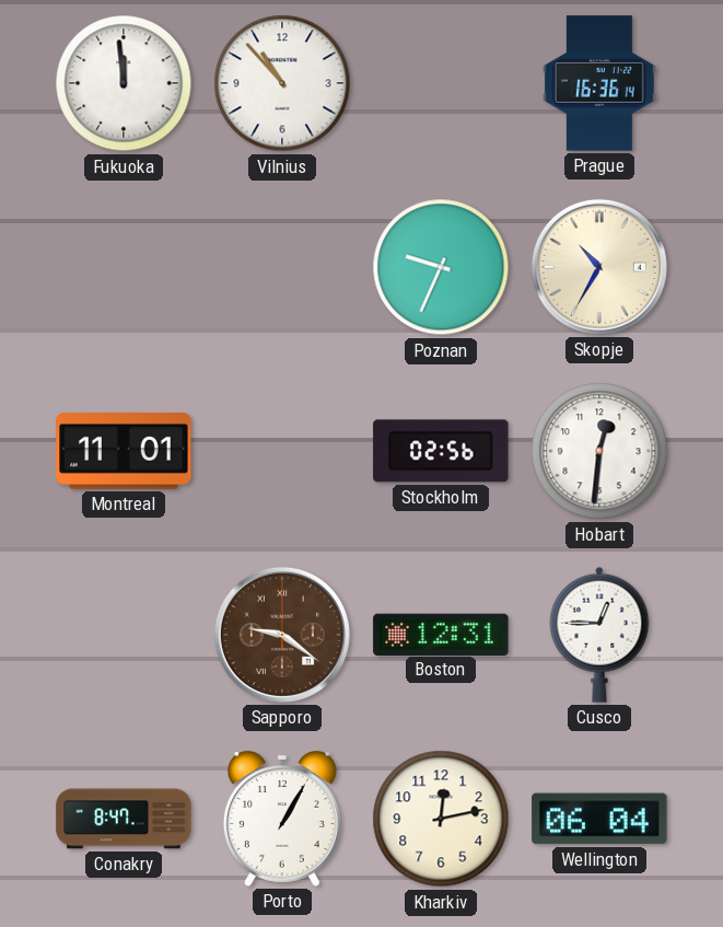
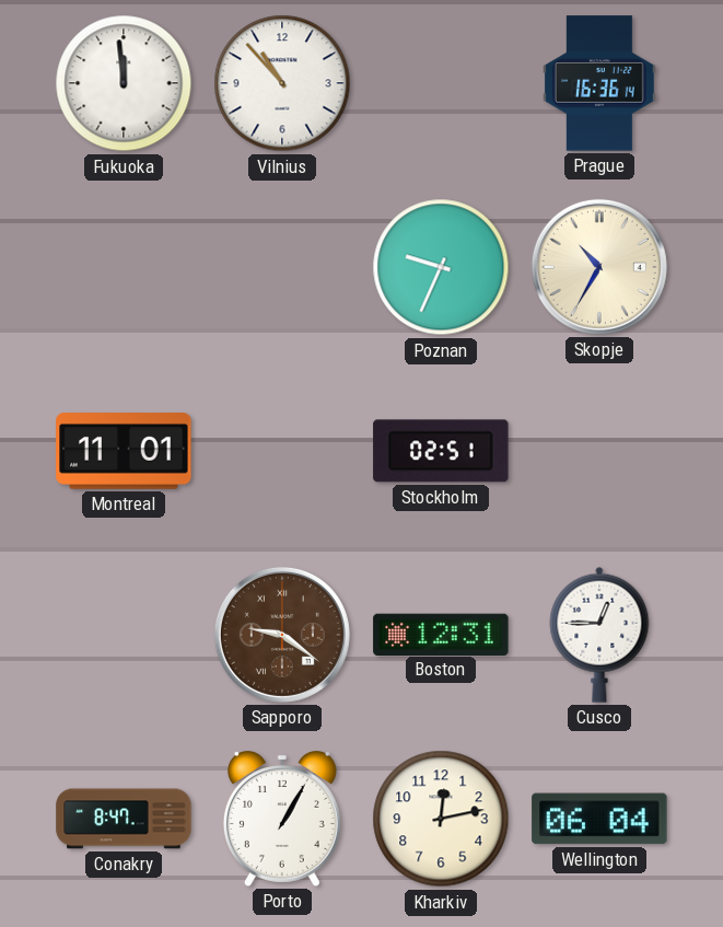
Stockholm: 02:56 -> 02:51 (441, 451)
Hobart: 12:31 -> none (599, 451)
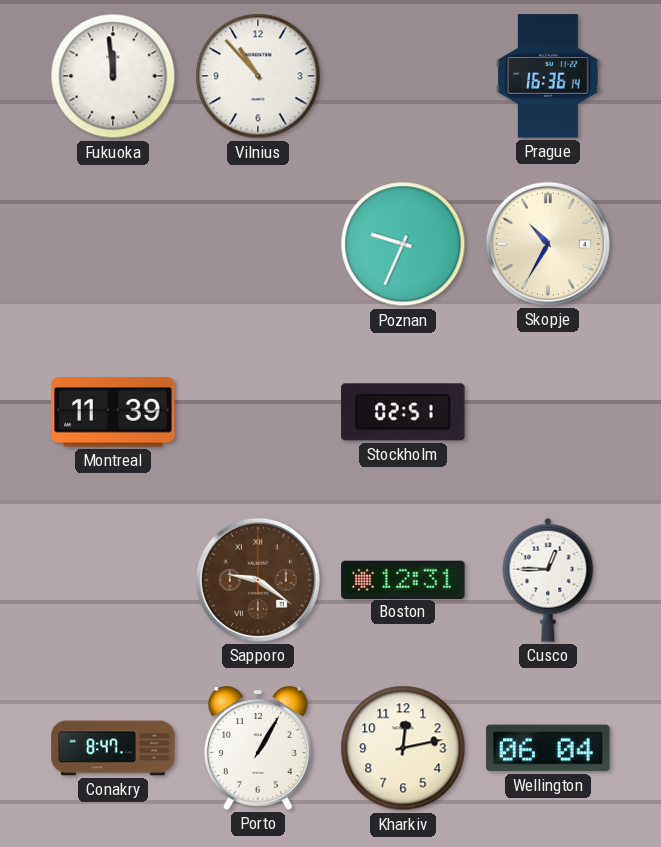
Montreal: 11:01 -> 11:39 (113, 412)
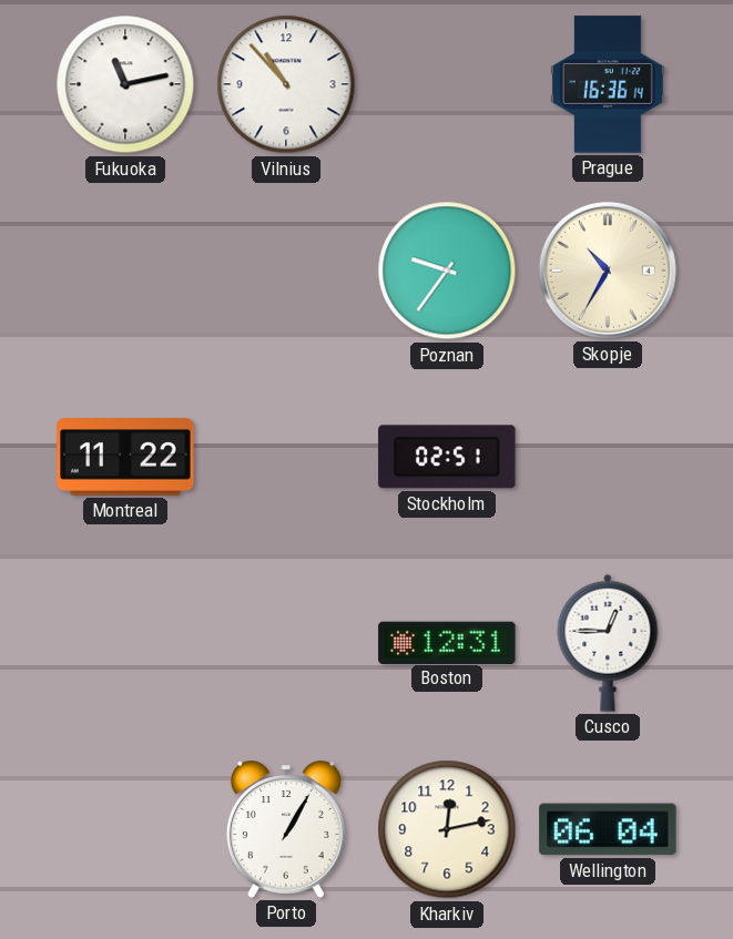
Fukuoka: 11:59 -> 11:13 (125, 84)
Poznan: 9:34 -> 9:36 (447, 271)
Montreal: 11:39 -> 11:22 (125, 457)
Sapporo: 9:21 -> none (258, 580)
Conakry: 8:47 -> none (113, 748)
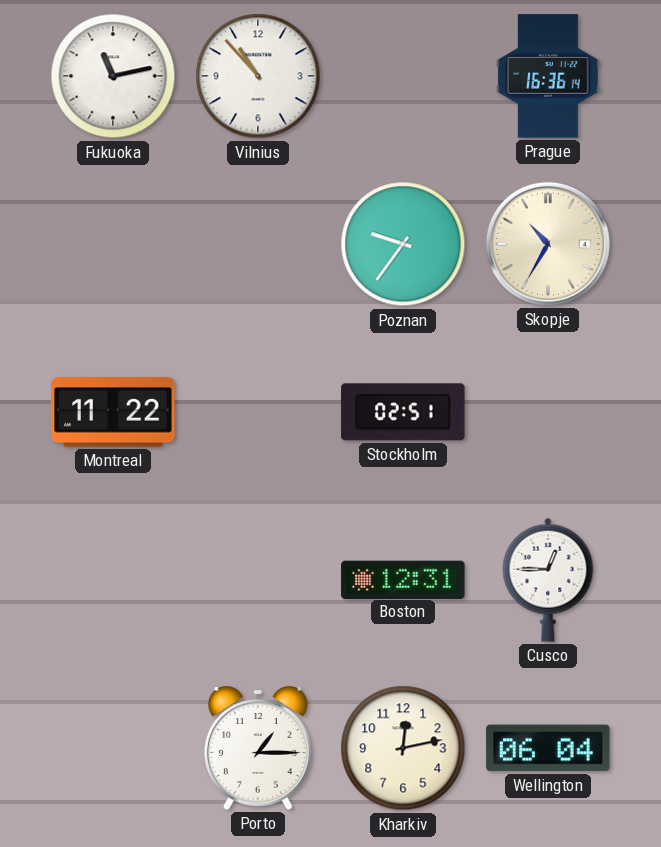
Porto: 1:05 -> 1:15 (258, 748)
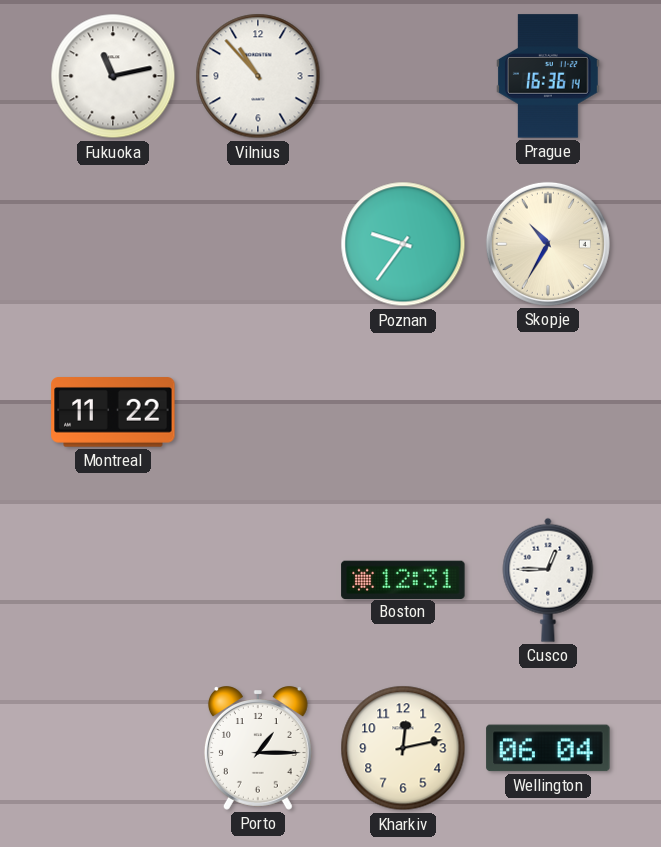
Stockholm: 02:51 -> none (403, 412)
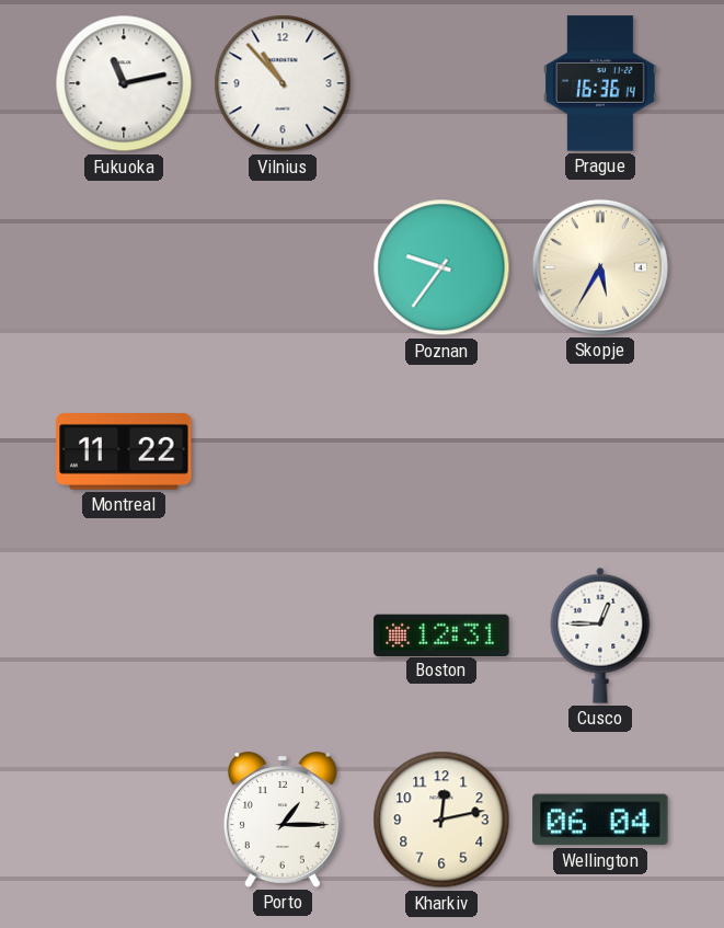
Skopje: 10:35 -> 5:35 (600, 267)
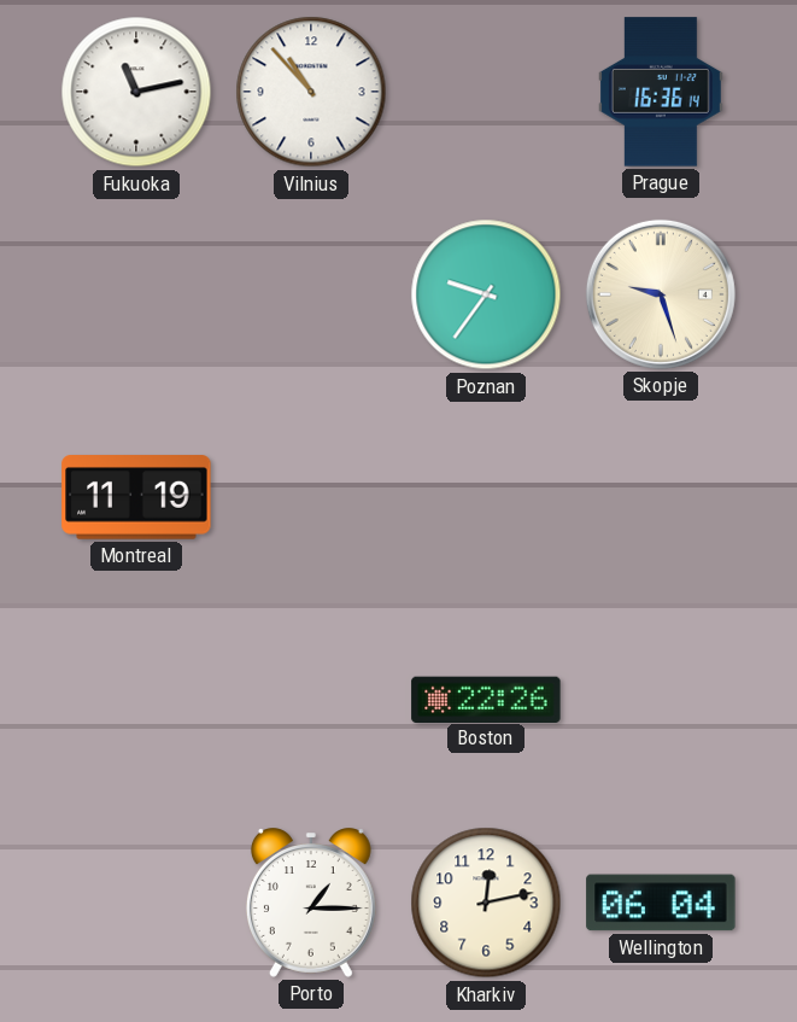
Skopje: 5:35 -> 9:27 (661, 294)
Montreal: 11:22 -> 11:19 (136, 497)
Boston: 12:31 -> 22:26 (486, 699)
Cusco: 12:45 -> none (600, 635)
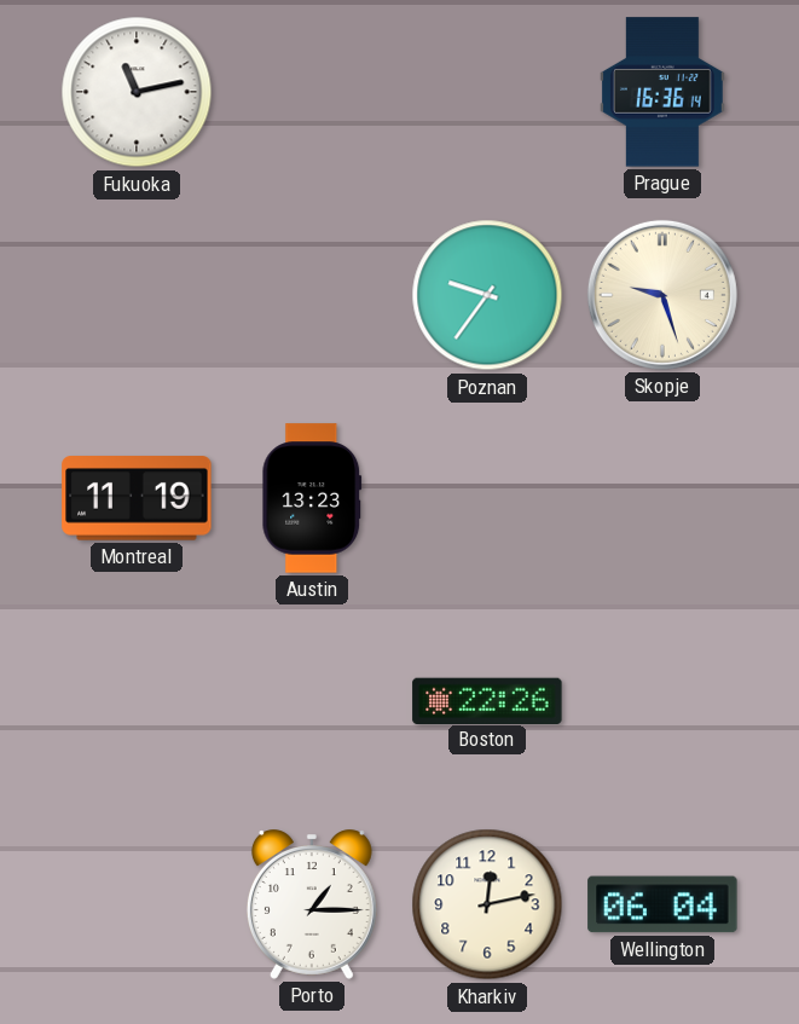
Vilnius: 10:53 -> none (311, 92)
Austin: none -> 13:23 (312, 498)
